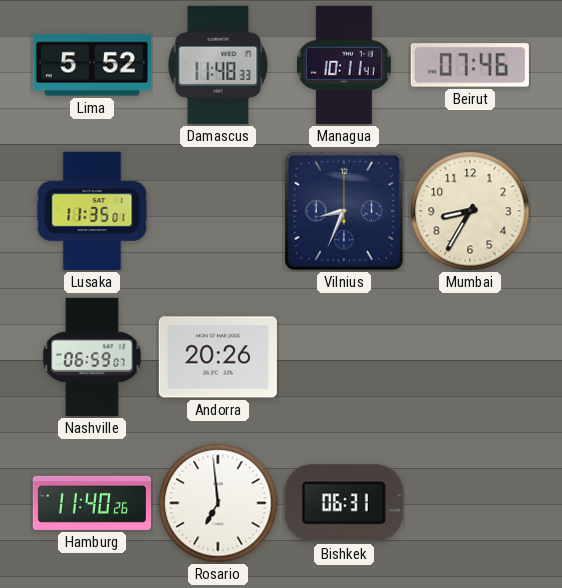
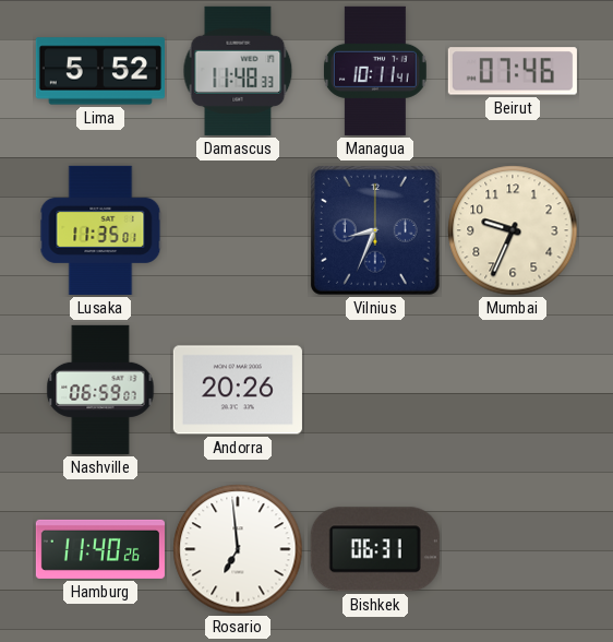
Mumbai: 8:35 -> 9:34 (513, 230)
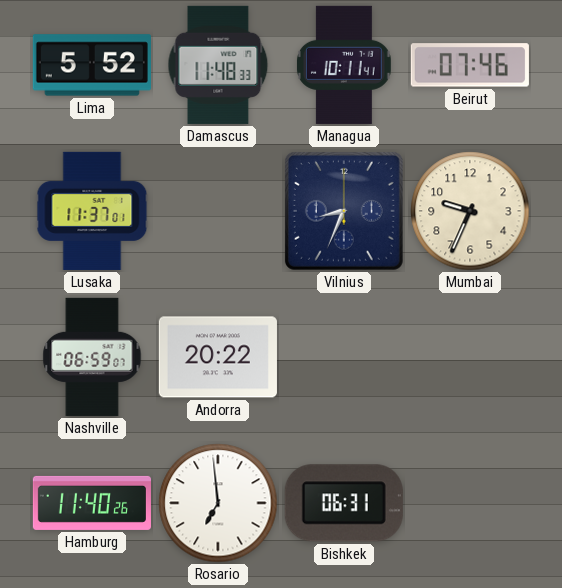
Lusaka: 11:35 -> 11:37 (92, 211)
Andorra: 20:26 -> 20:22 (218, 357)
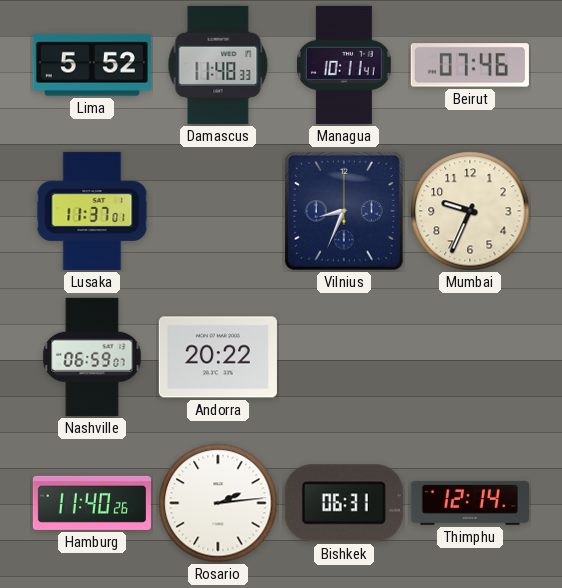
Rosario: 6:59 -> 2:14 (218, 503)
Thimphu: none -> 12:14 (470, 503)
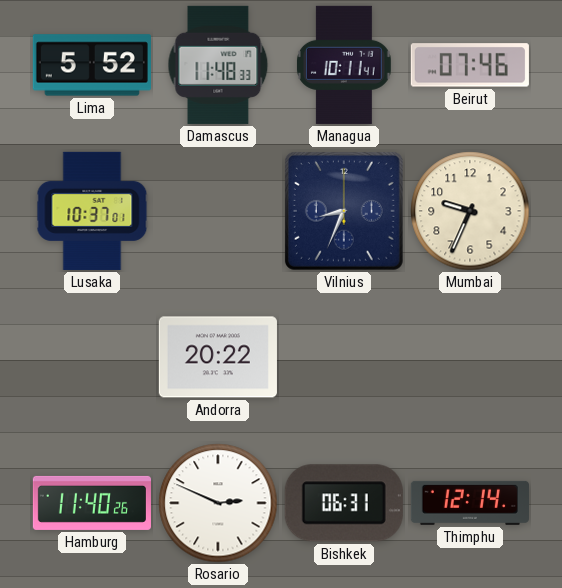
Lusaka: 11:37 -> 10:37 (92, 211)
Nashville: 06:59 -> none (92, 357)
Rosario: 2:14 -> 2:49 (218, 503)
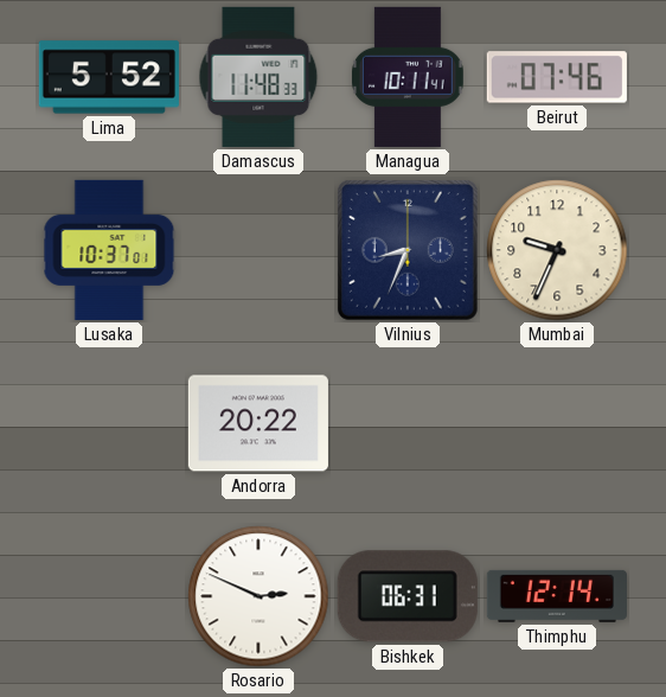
Hamburg: 11:40 -> none (92, 503)
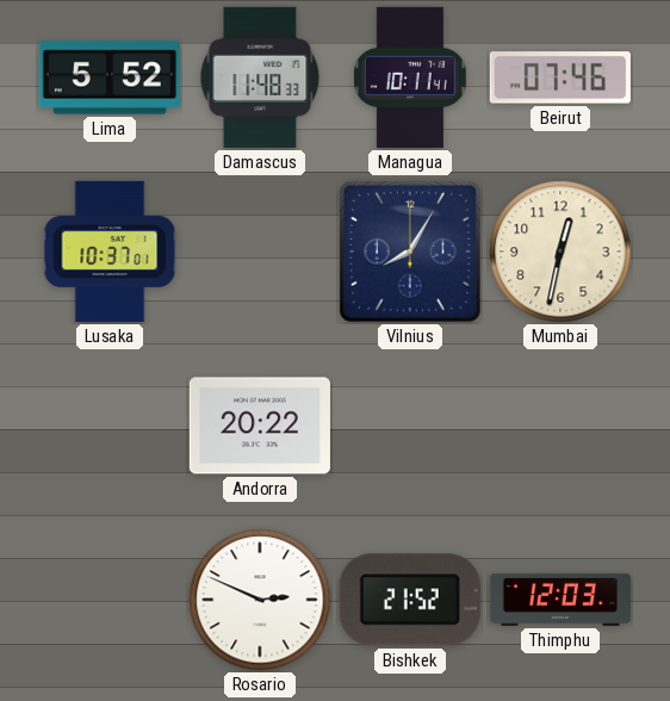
Vilnius: 8:34 -> 8:05 (410, 252)
Mumbai: 9:34 -> 12:32 (560, 252)
Bishkek: 06:31 -> 21:52 (410, 600)
Thimphu: 12:14 -> 12:03 (560, 600)
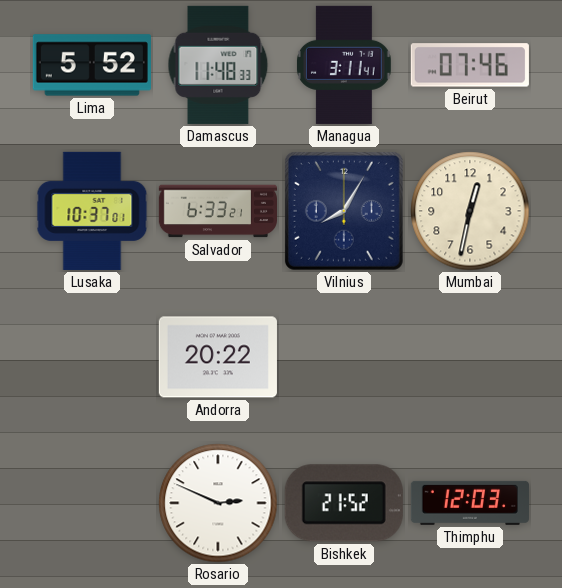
Managua: 10:11 -> 3:11 (345, 65)
Salvador: none -> 6:33 (217, 211)
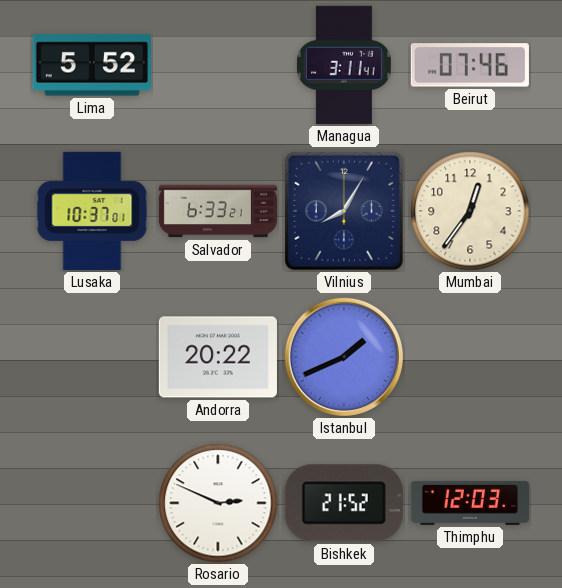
Damascus: 11:48 -> none (218, 65)
Mumbai: 12:32 -> 12:36 (470, 211)
Istanbul: none -> 1:41 (344, 357)
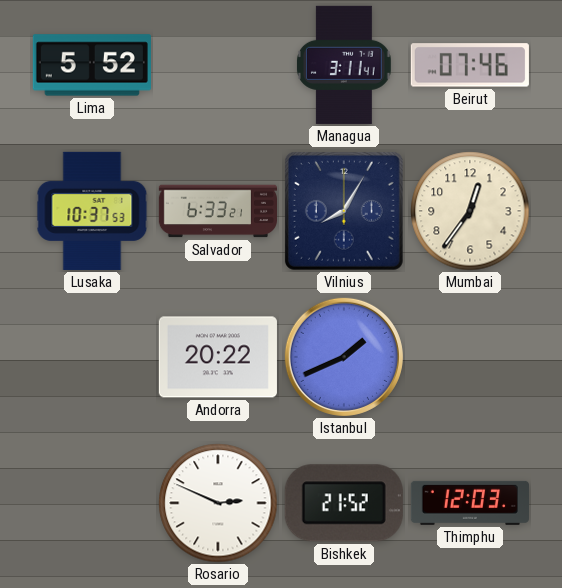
Lusaka: 10:37:01 -> 10:37:53 (92, 211)
